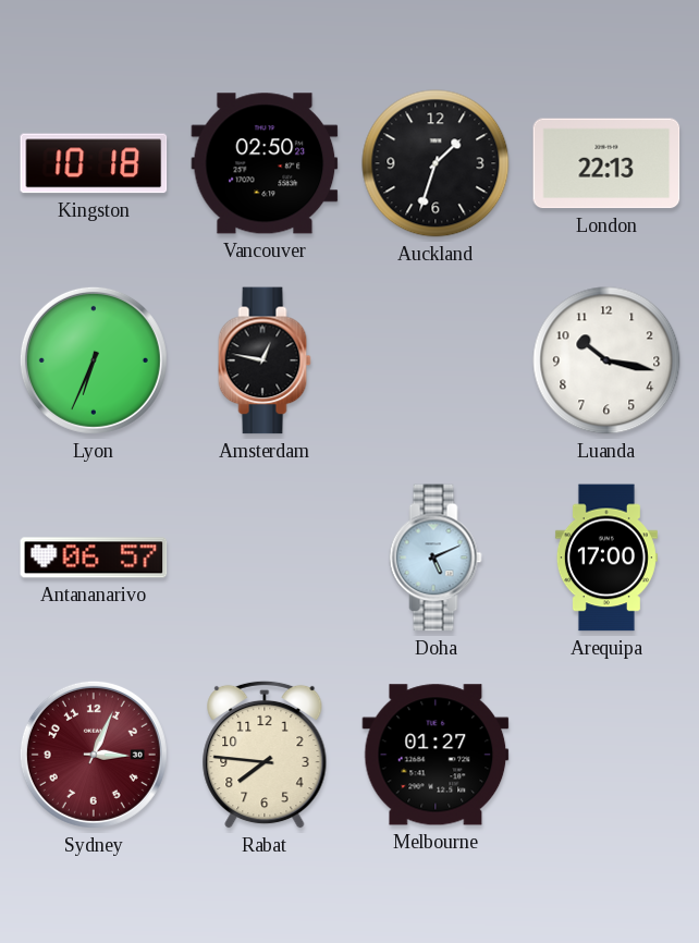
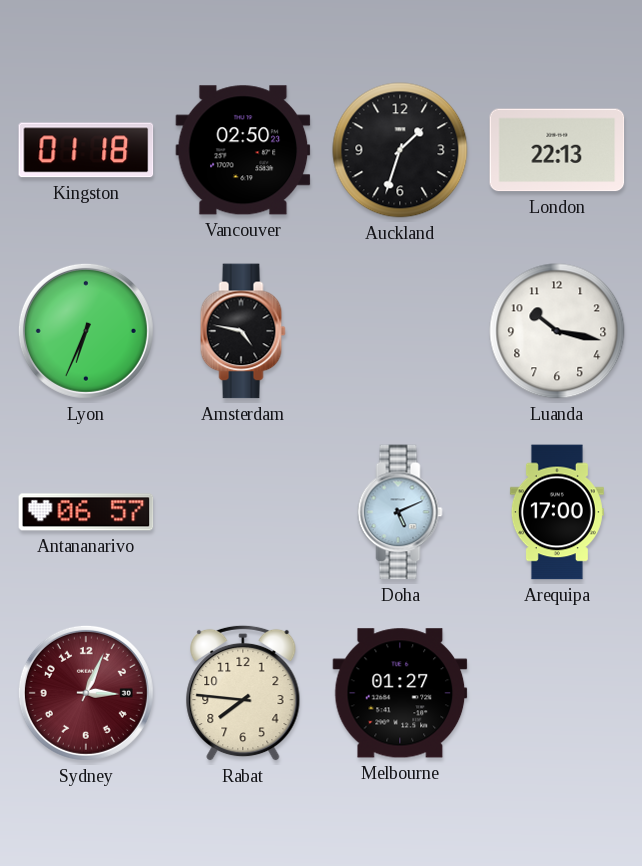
Kingston: 10:18 -> 01:18 (86, 150)
Amsterdam: 12:47 -> 4:47 (243, 331)
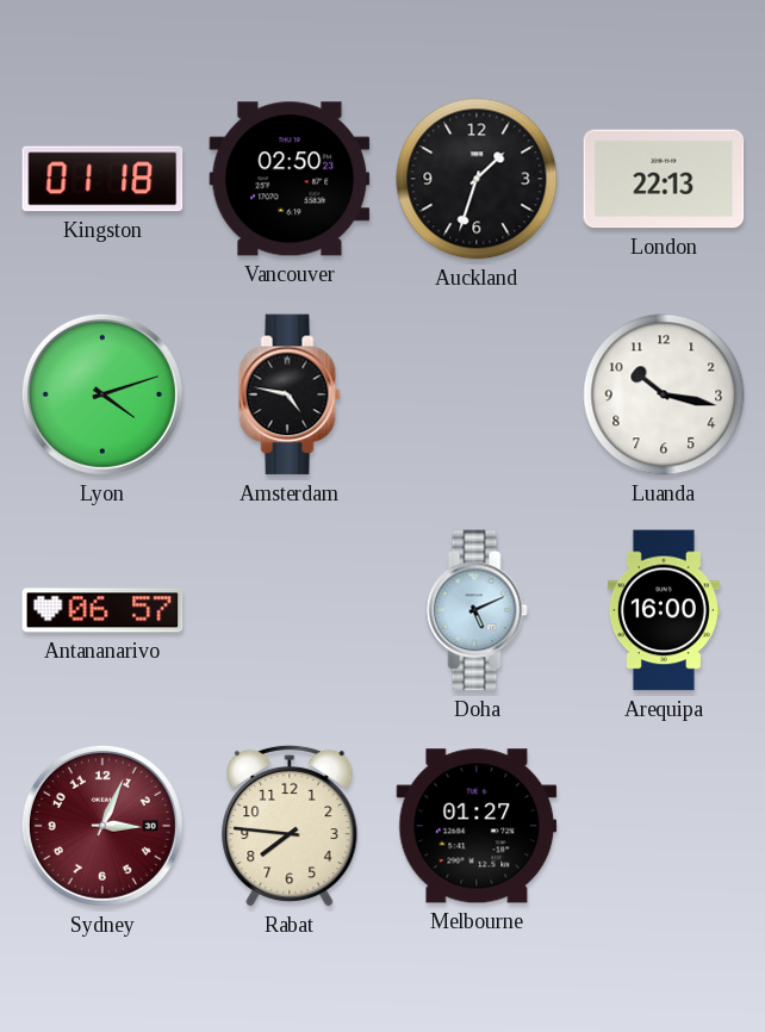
Lyon: 6:34 -> 4:12 (102, 394)
Arequipa: 17:00 -> 16:00 (664, 610)
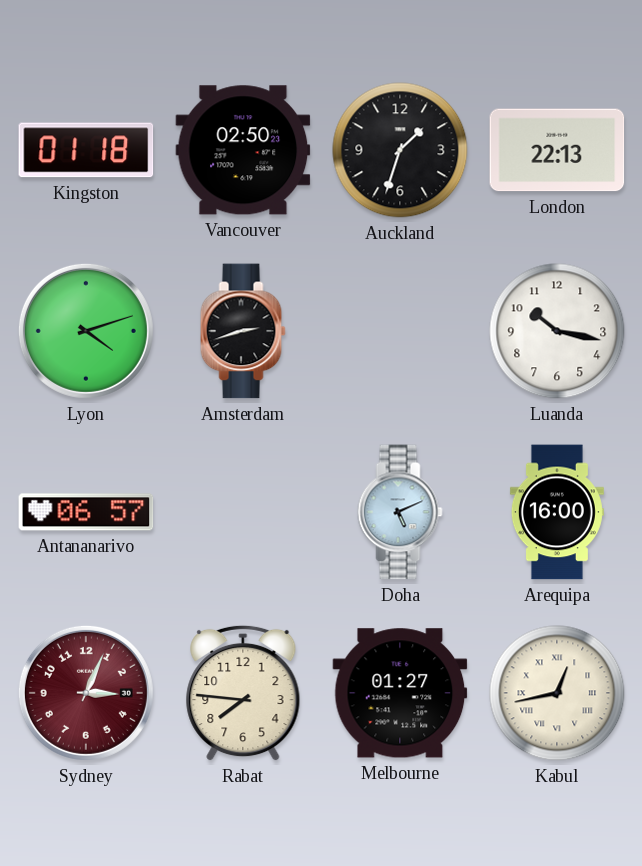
Amsterdam: 4:47 -> 2:42 (243, 331)
Kabul: none -> 12:43 (557, 693)
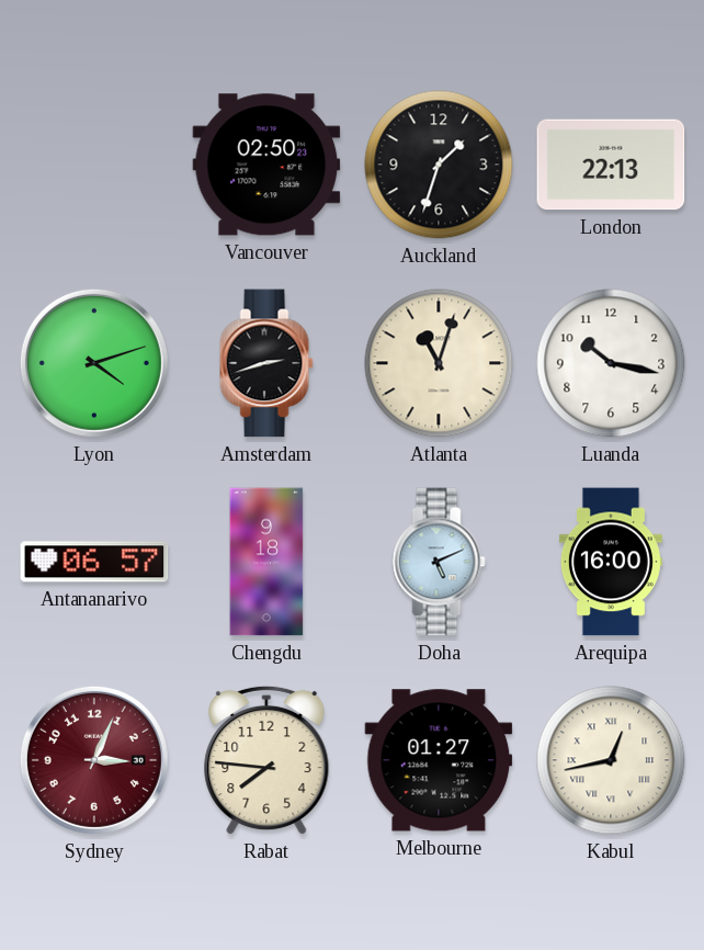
Kingston: 01:18 -> none (86, 150)
Atlanta: none -> 11:03 (439, 363)
Chengdu: none -> 9:18 (266, 562)
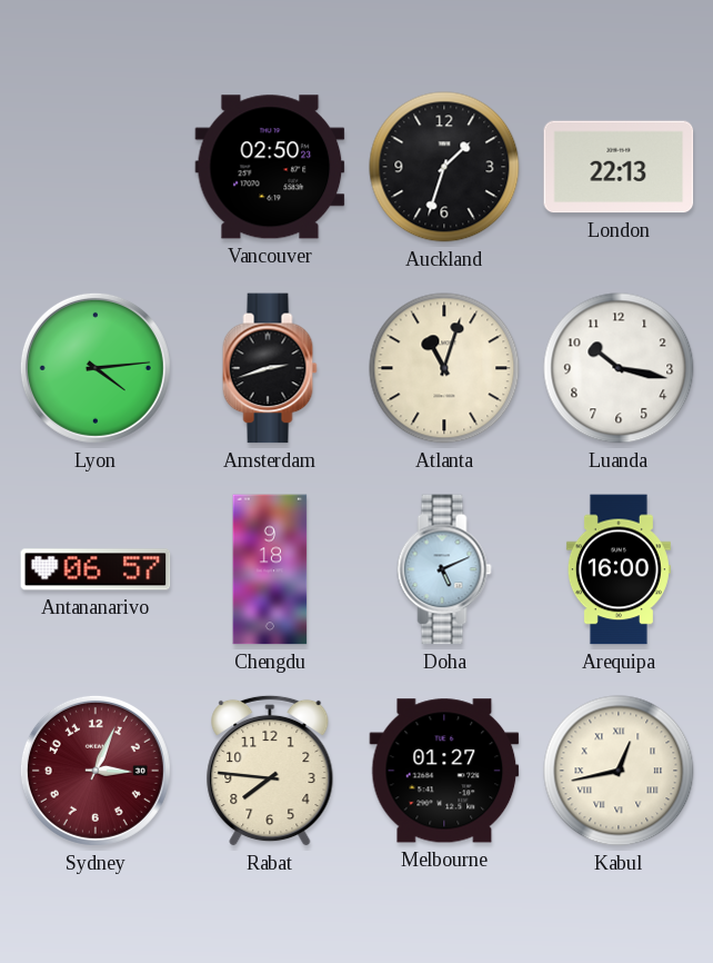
Lyon: 4:12 -> 4:14 (96, 368)
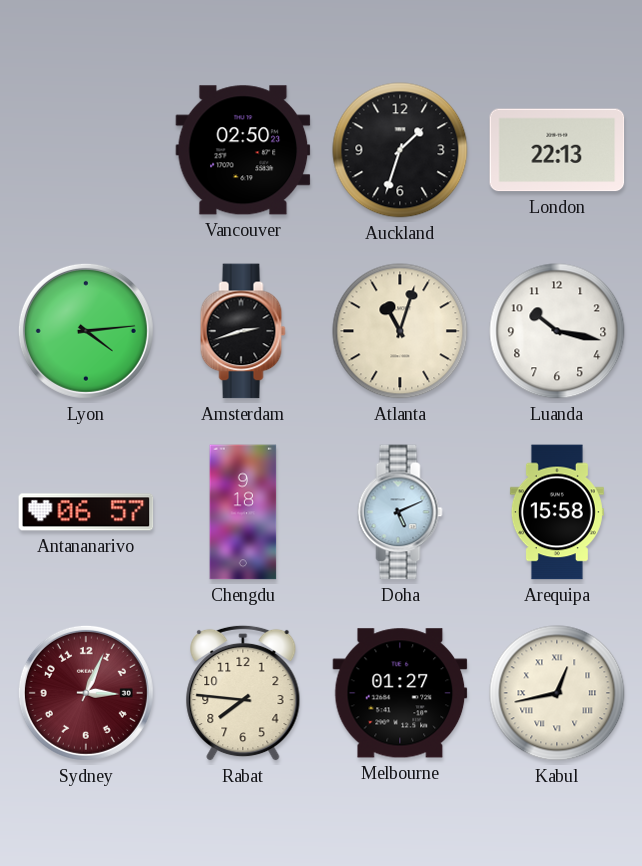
Arequipa: 16:00 -> 15:58 (557, 512)
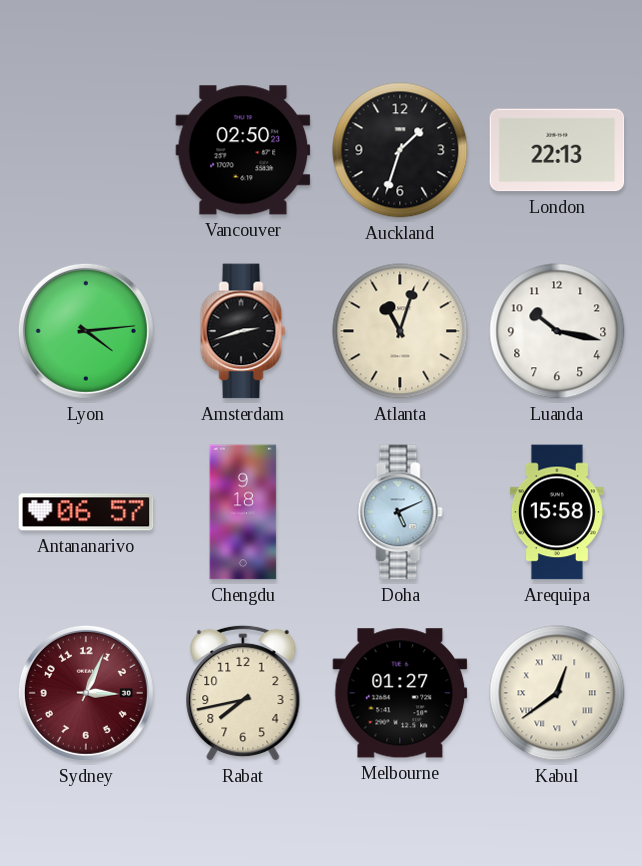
Rabat: 7:46 -> 7:43 (243, 693)
Kabul: 12:43 -> 12:39 (557, 693)
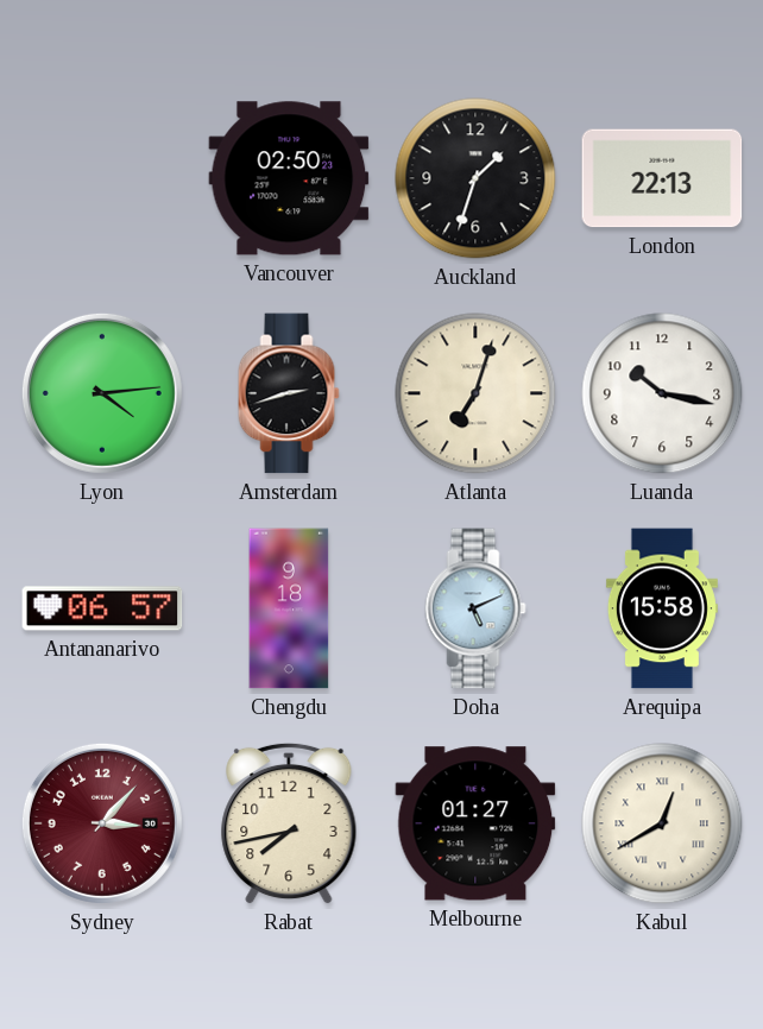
Atlanta: 11:03 -> 7:03 (475, 393)
Sydney: 3:04 -> 3:07 (102, 823)
Kabul: 12:39 -> 12:40 (662, 823)
